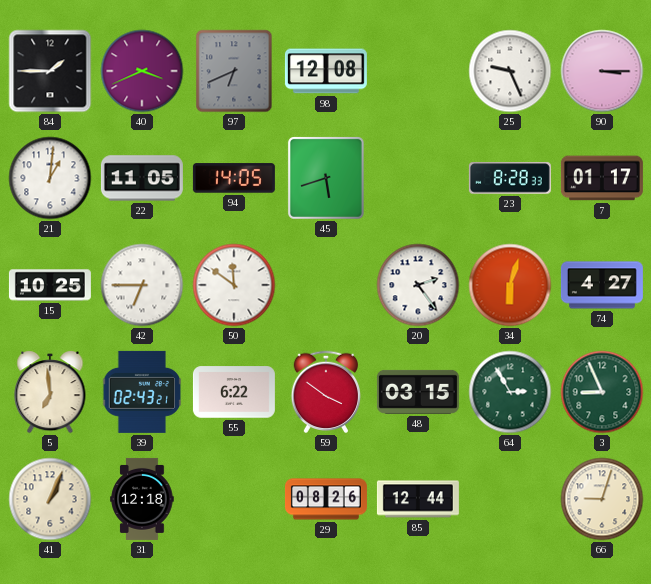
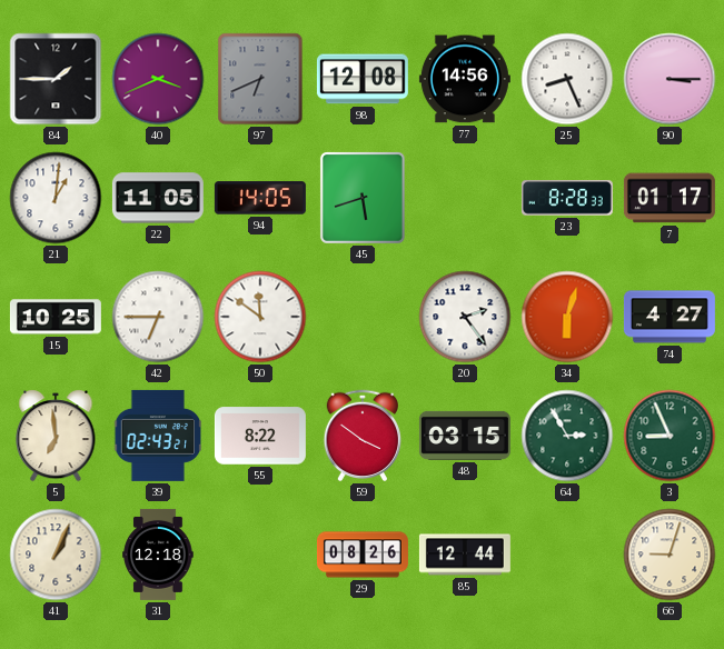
77: none -> 14:56 (465, 79)
25: 9:26 -> 8:26 (567, 79)
55: 6:22 -> 8:22 (260, 436)
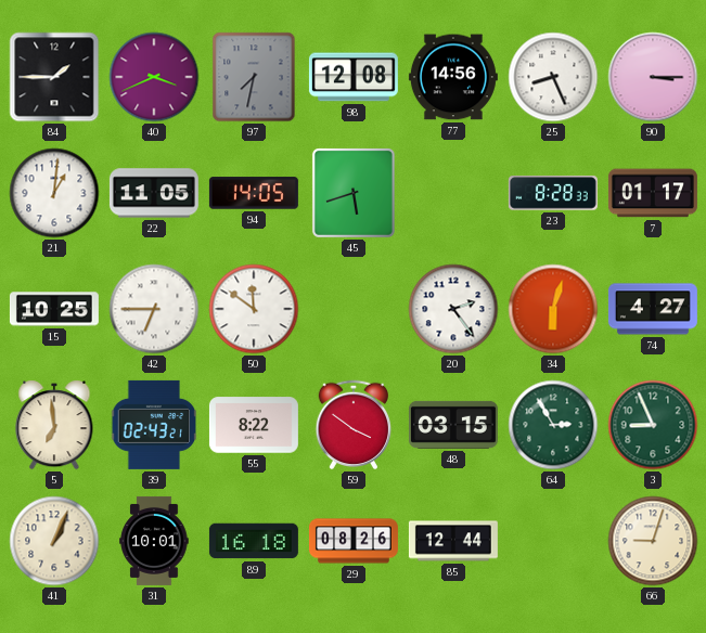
97: 6:41 -> 7:32 (254, 77)
31: 12:18 -> 10:01 (154, 541)
89: none -> 16:18 (254, 541)
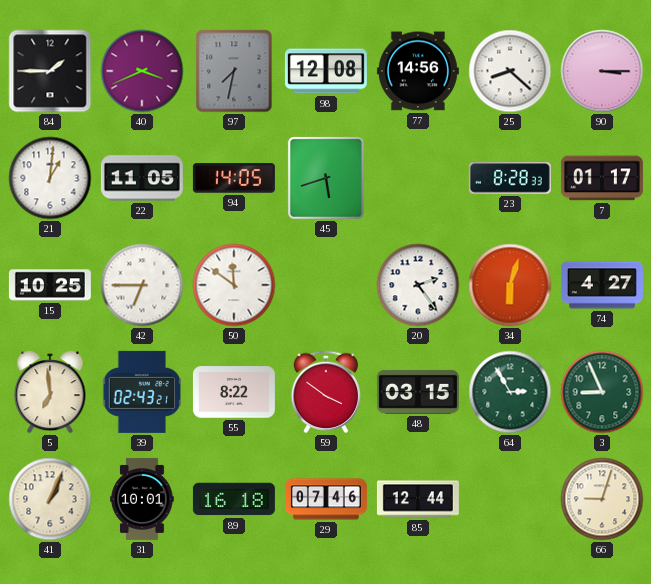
25: 8:26 -> 8:22 (510, 71)
29: 08:26 -> 07:46 (326, 499)
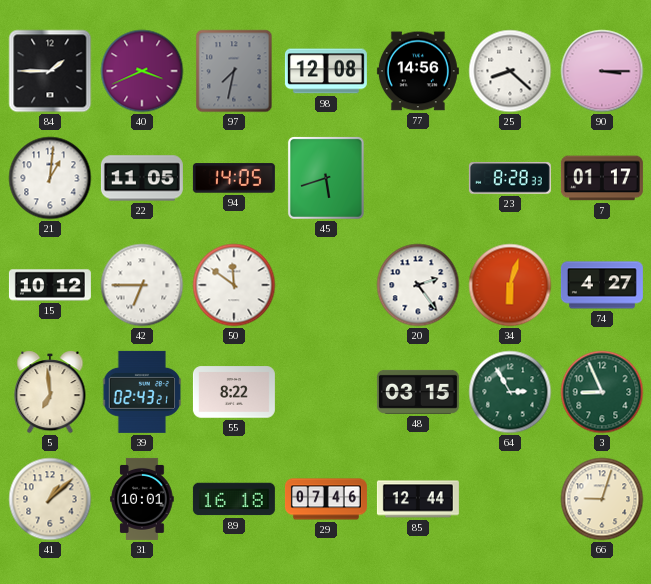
15: 10:25 -> 10:12 (50, 285)
59: 3:51 -> none (326, 392)
41: 1:04 -> 1:08 (50, 499)
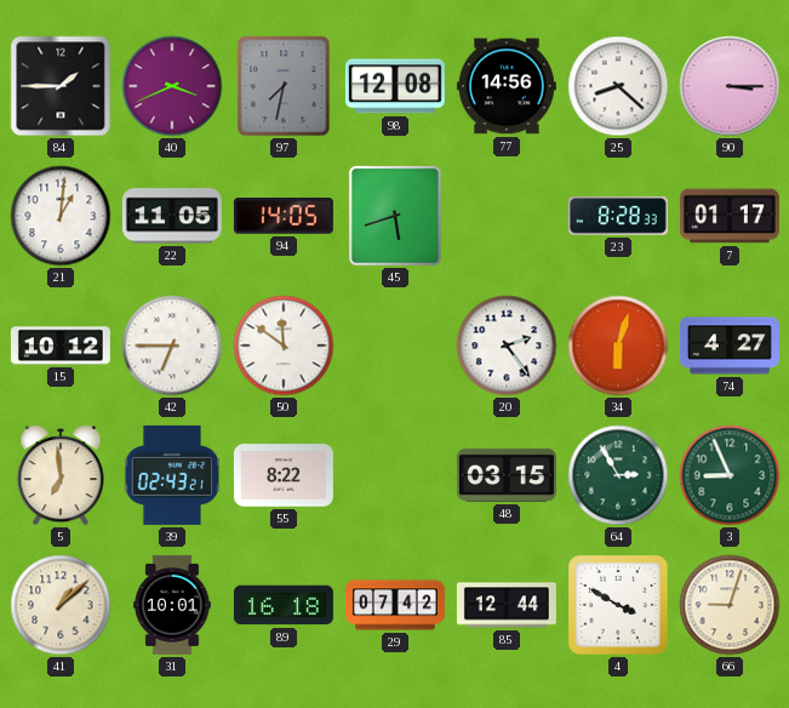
29: 07:46 -> 07:42 (395, 605)
4: none -> 3:50 (618, 605)
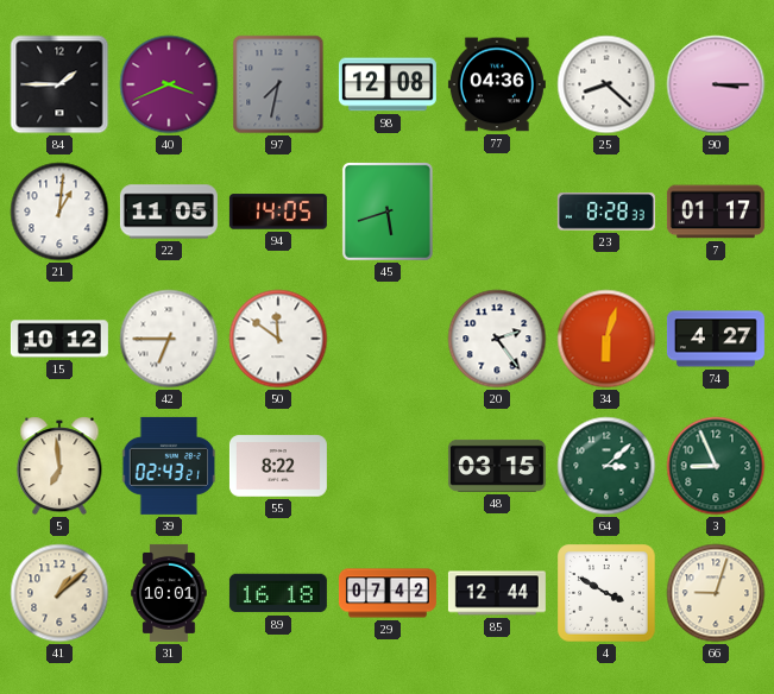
77: 14:56 -> 04:36 (497, 84)
64: 2:55 -> 3:08 (606, 466)
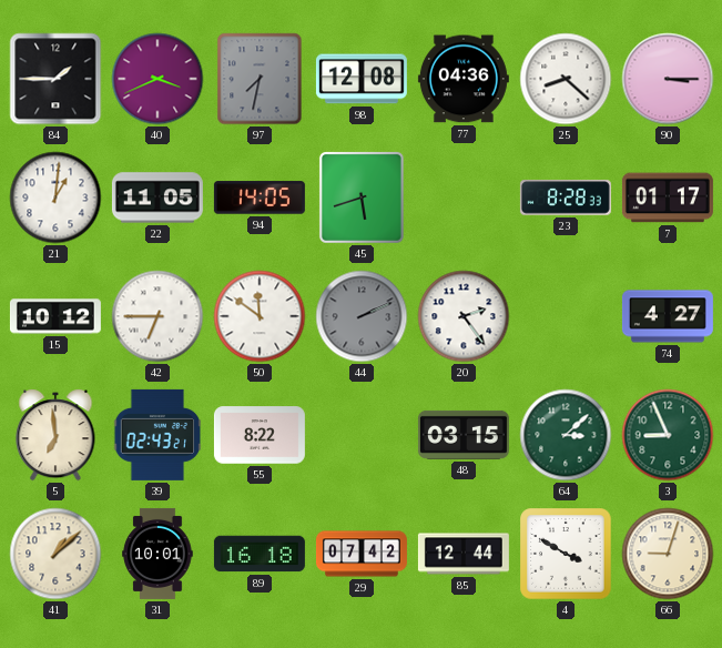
44: none -> 2:11 (362, 316)
34: 6:03 -> none (606, 339)
